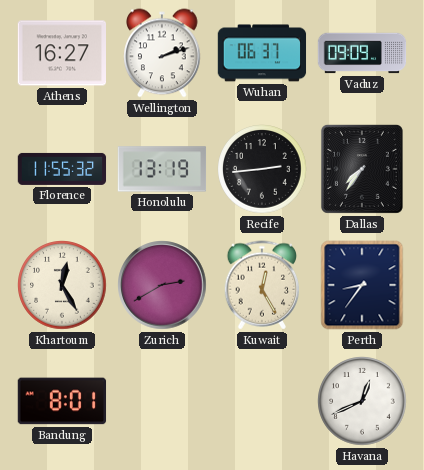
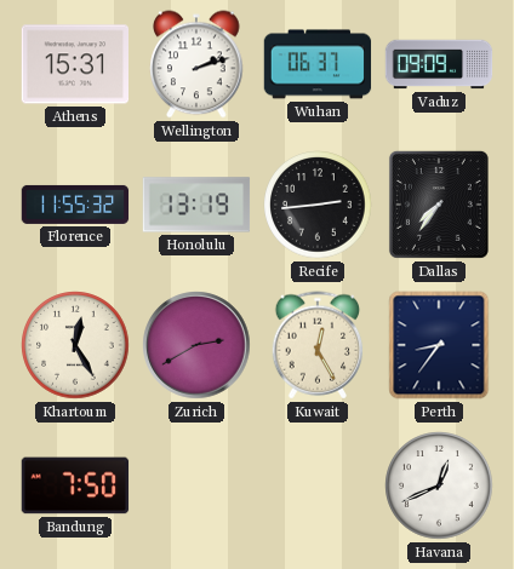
Athens: 16:27 -> 15:31 (74, 64)
Bandung: 8:01 -> 7:50 (75, 485)
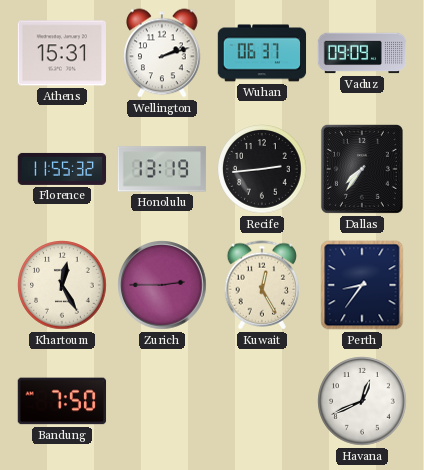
Zurich: 2:40 -> 2:45 (162, 285)
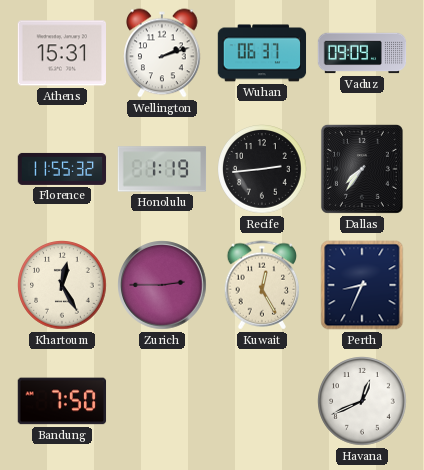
Honolulu: 13:19 -> 1:19 (162, 169)
Perth: 8:36 -> 8:34 (362, 285)
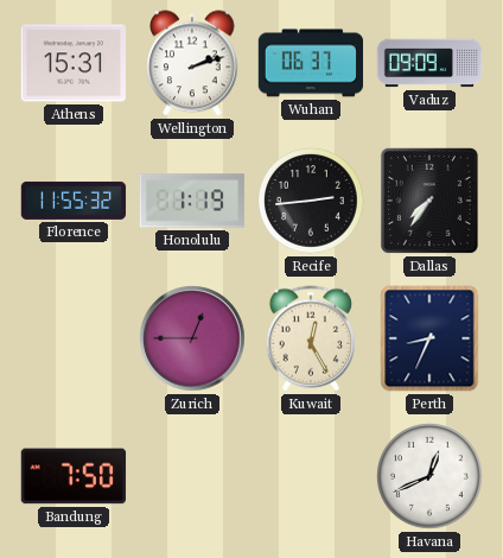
Khartoum: 12:25 -> none (62, 285)
Zurich: 2:45 -> 12:45 (192, 338)
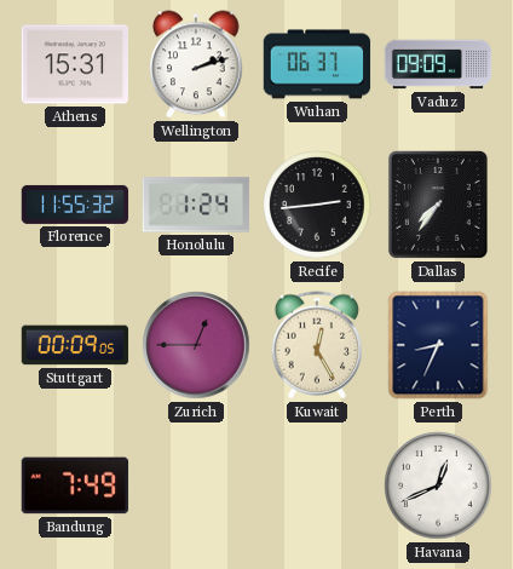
Honolulu: 1:19 -> 1:24 (196, 205)
Stuttgart: none -> 00:09 (75, 345)
Bandung: 7:50 -> 7:49 (75, 485)
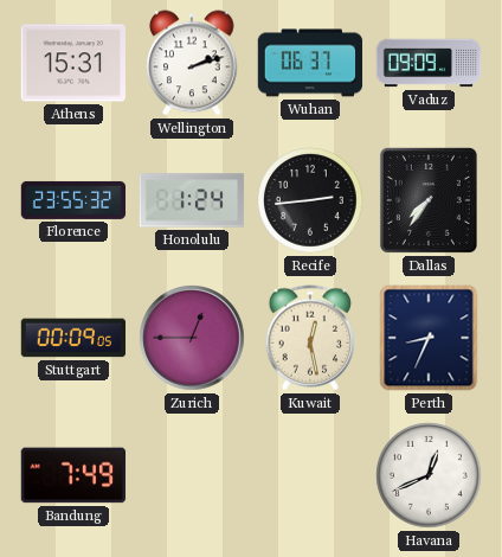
Florence: 11:55 -> 23:55 (73, 200)
Kuwait: 12:25 -> 12:28 (310, 338)
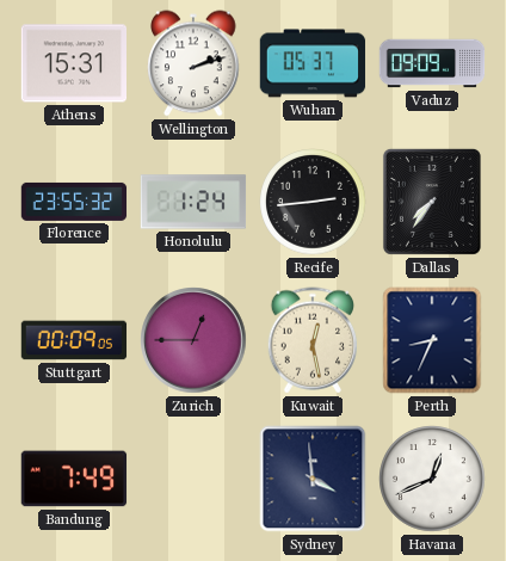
Wuhan: 06:37 -> 05:37 (313, 63)
Sydney: none -> 3:59 (313, 479)
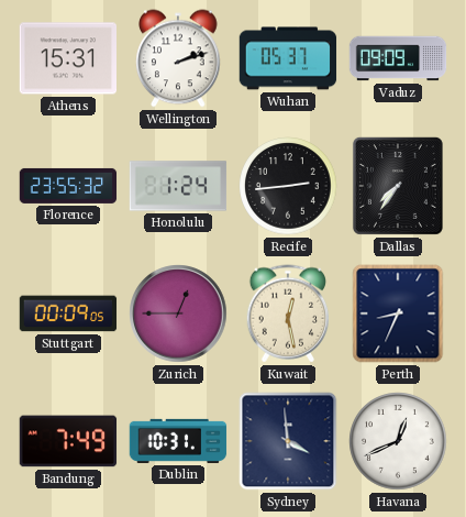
Dublin: none -> 10:31 (178, 441)
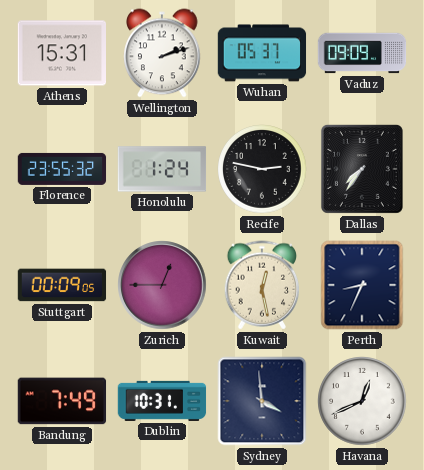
Recife: 2:44 -> 2:47 (262, 169)
